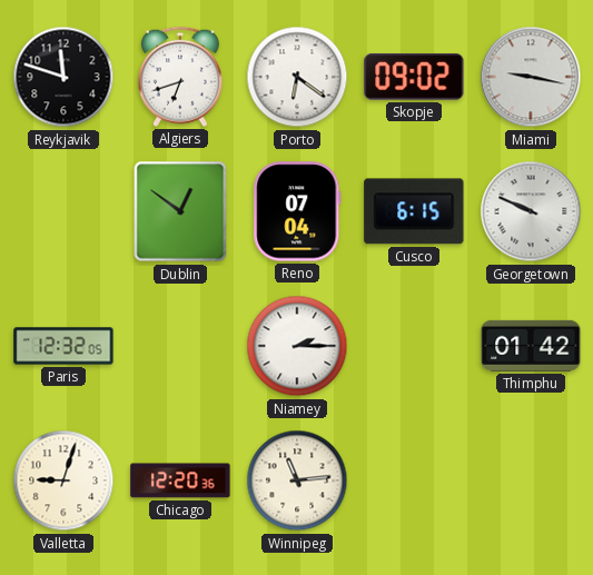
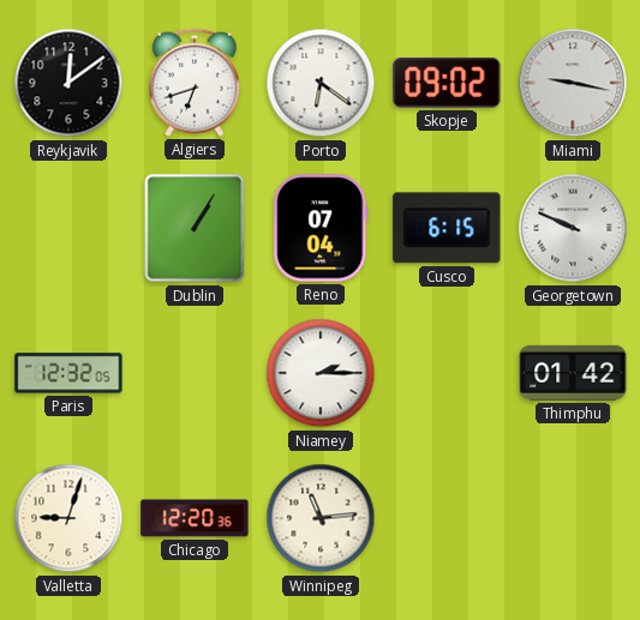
Reykjavik: 11:48 -> 12:09 (68, 83)
Dublin: 12:51 -> 1:05 (195, 228)
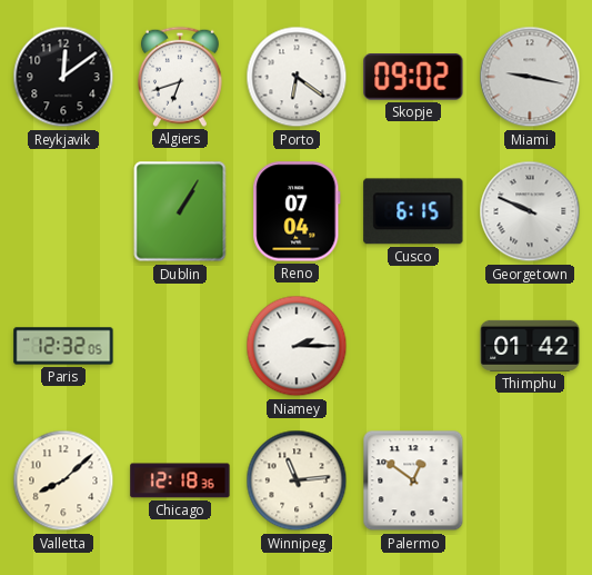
Valletta: 9:03 -> 8:08 (63, 480)
Chicago: 12:20 -> 12:18 (180, 480)
Palermo: none -> 12:51 (413, 480)
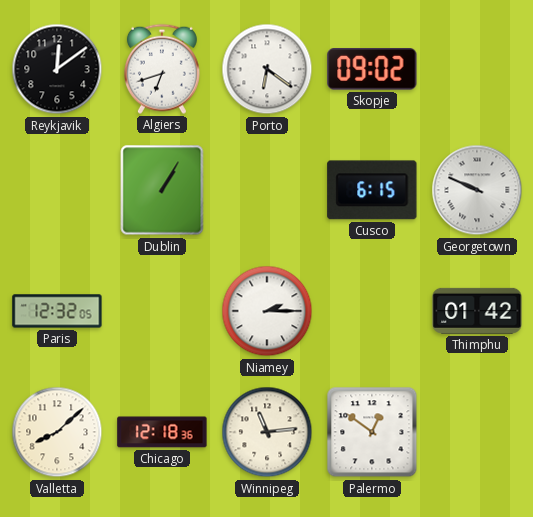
Miami: 9:17 -> none (530, 77)
Reno: 07:04 -> none (297, 211)
